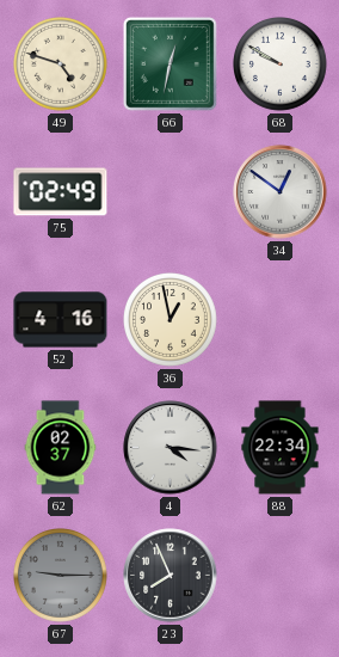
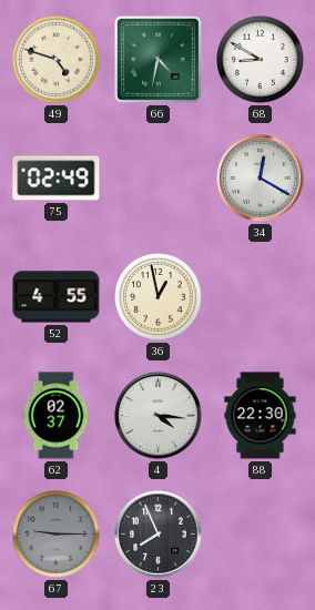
66: 12:32 -> 4:32 (157, 59)
68: 9:50 -> 8:50 (261, 60)
34: 12:51 -> 12:20 (261, 179)
52: 4:16 -> 4:55 (57, 297)
88: 22:34 -> 22:30 (261, 416)
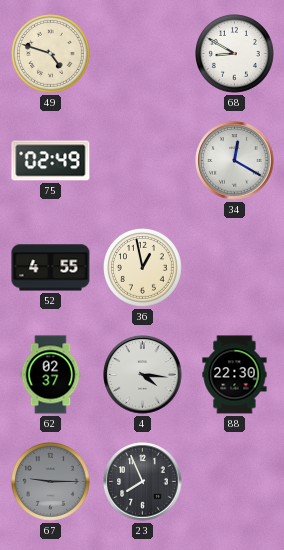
66: 4:32 -> none (157, 59)
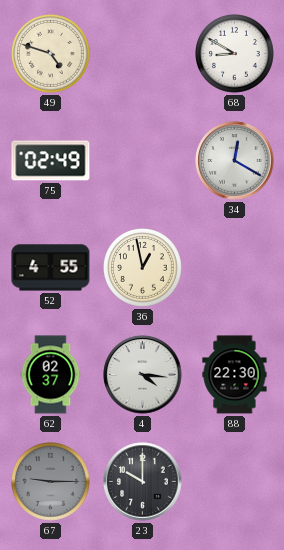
23: 7:56 -> 10:00 (143, 482)
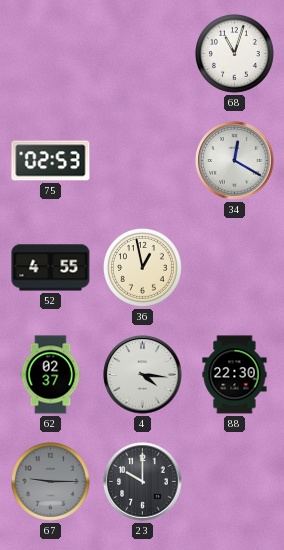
49: 4:48 -> none (51, 54)
68: 8:50 -> 11:03 (235, 54)
75: 02:49 -> 02:53 (51, 161)
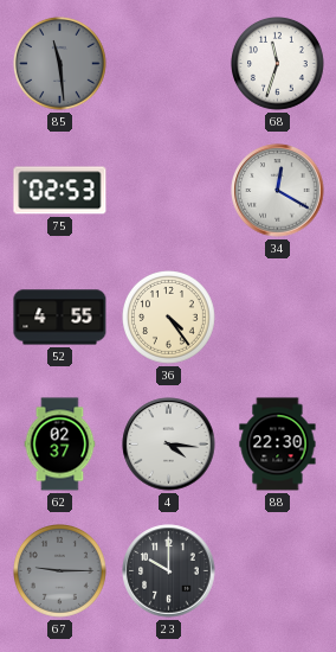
85: none -> 11:29 (60, 64)
68: 11:03 -> 11:33 (278, 64)
36: 12:58 -> 4:24 (169, 318)
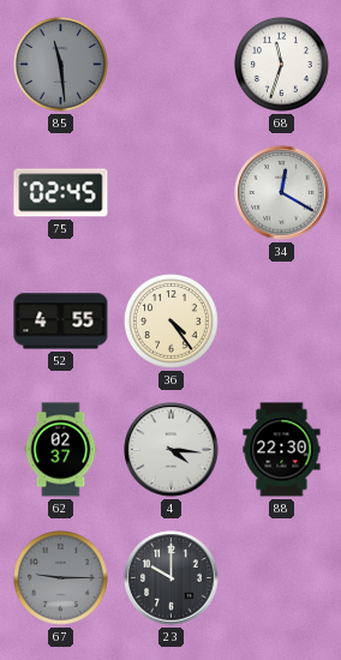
75: 02:53 -> 02:45 (61, 193)
